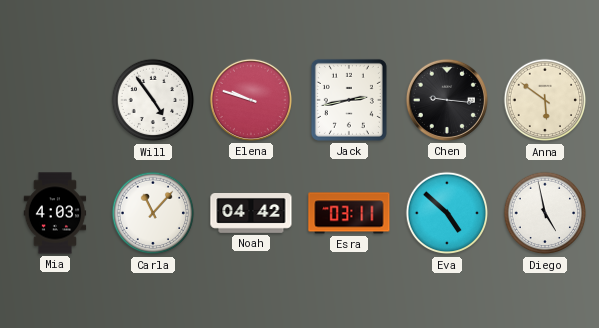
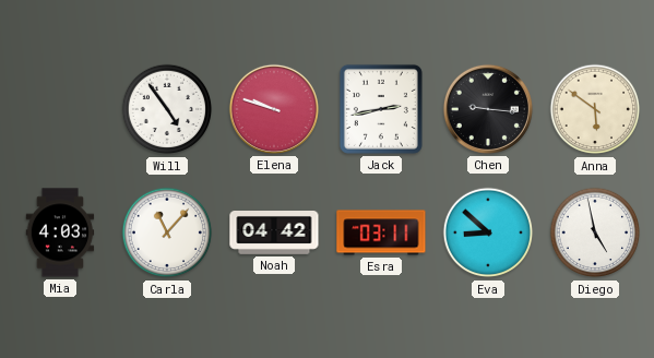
Eva: 4:52 -> 8:52 (488, 232)
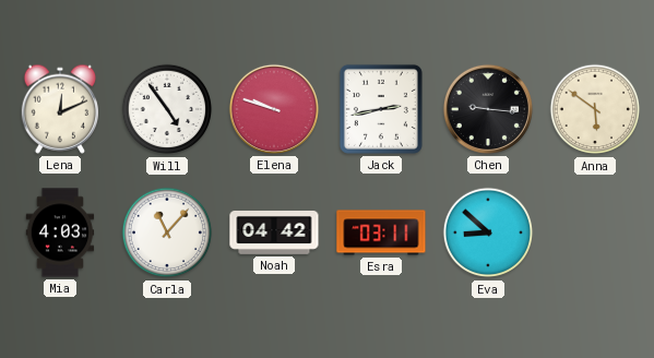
Lena: none -> 12:11 (60, 109)
Diego: 4:58 -> none (595, 232)
